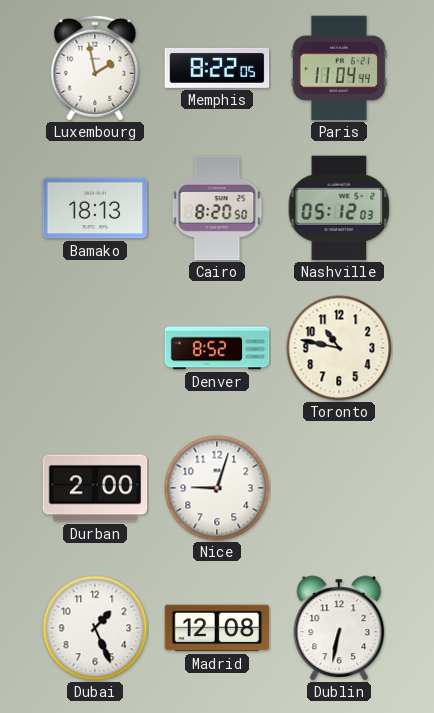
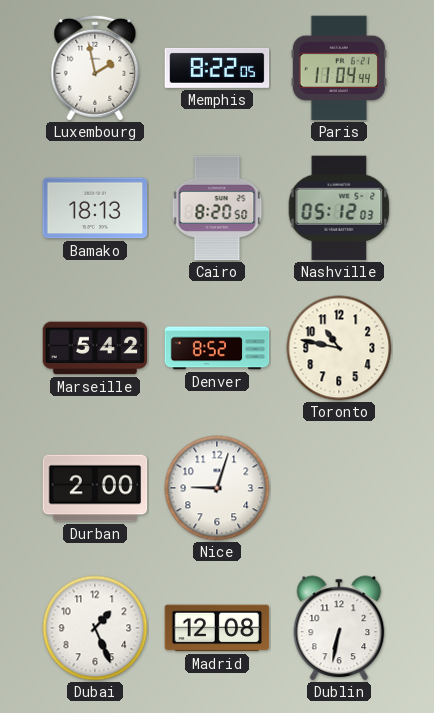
Marseille: none -> 5:42 (95, 348)
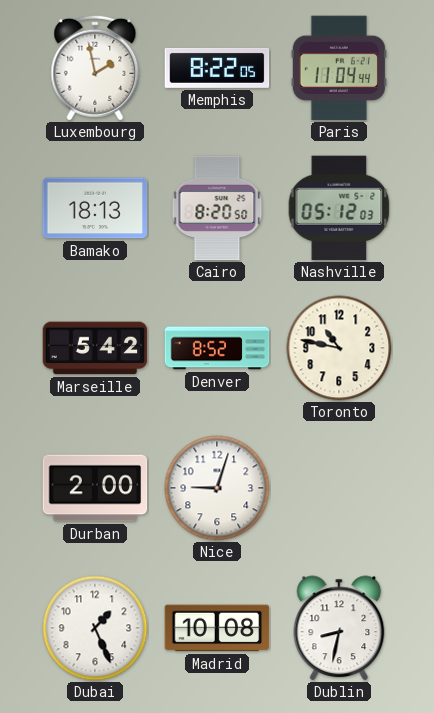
Madrid: 12:08 -> 10:08 (217, 628)
Dublin: 6:32 -> 8:32 (339, 628)
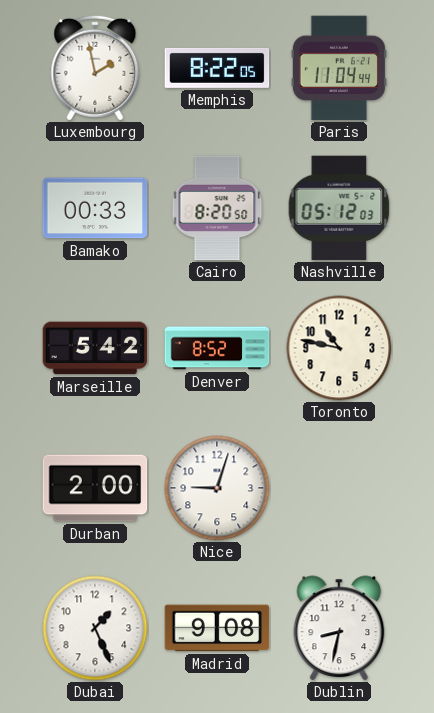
Bamako: 18:13 -> 00:33 (95, 208)
Madrid: 10:08 -> 9:08 (217, 628)
